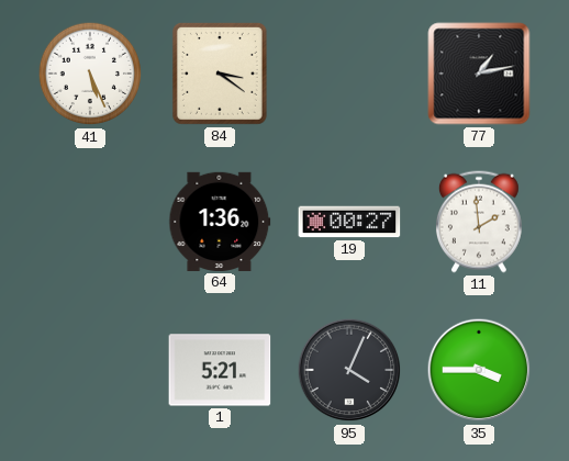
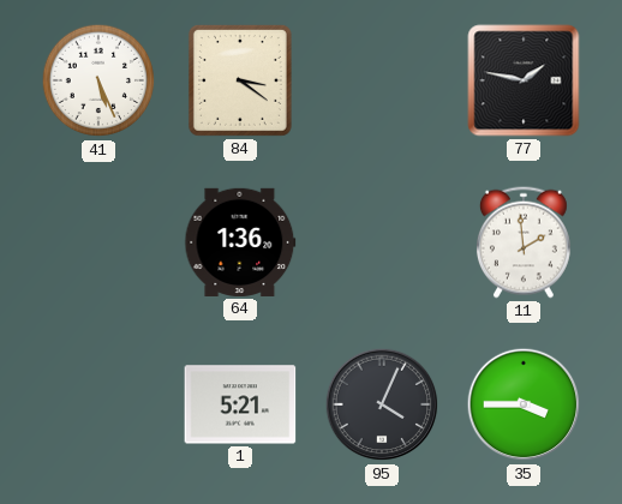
77: 1:13 -> 1:47 (524, 80)
19: 00:27 -> none (349, 222)
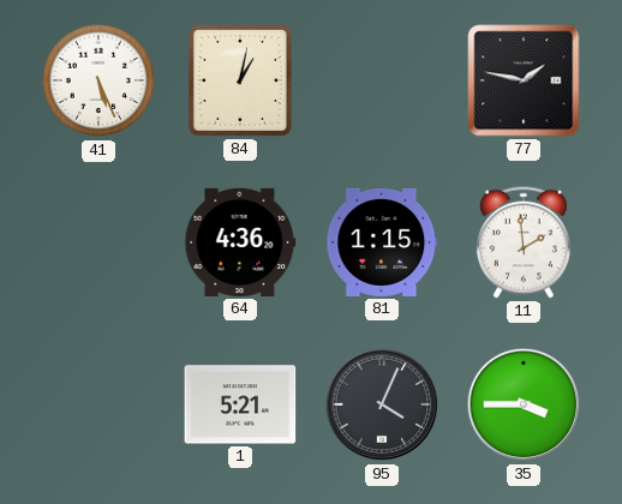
84: 3:21 -> 1:02 (240, 80)
64: 1:36 -> 4:36 (240, 242)
81: none -> 1:15 (382, 242)
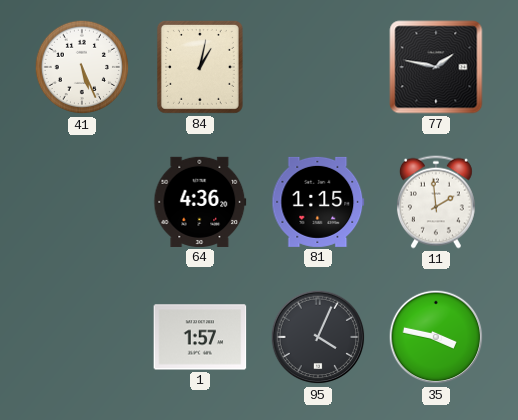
1: 5:21 -> 1:57 (200, 337)
35: 3:45 -> 3:47 (436, 337)
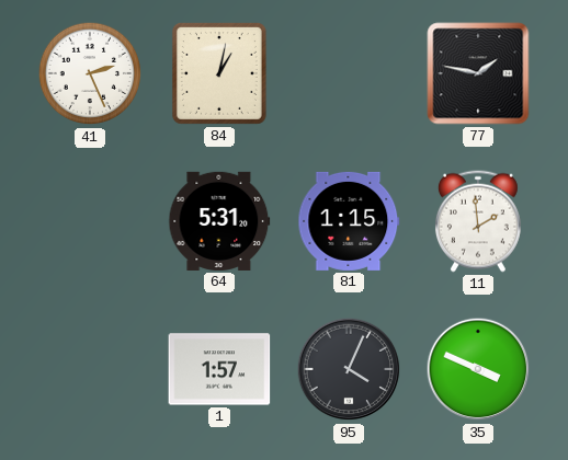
41: 5:26 -> 2:26 (90, 73)
64: 4:36 -> 5:31 (219, 221)
35: 3:47 -> 3:49 (478, 369)
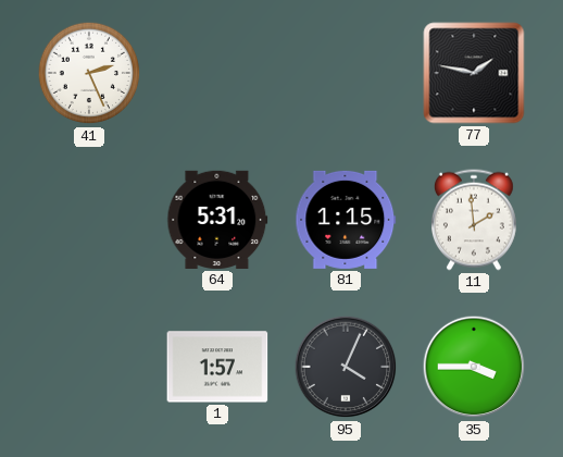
84: 1:02 -> none (219, 73)
35: 3:49 -> 3:45 (474, 367)
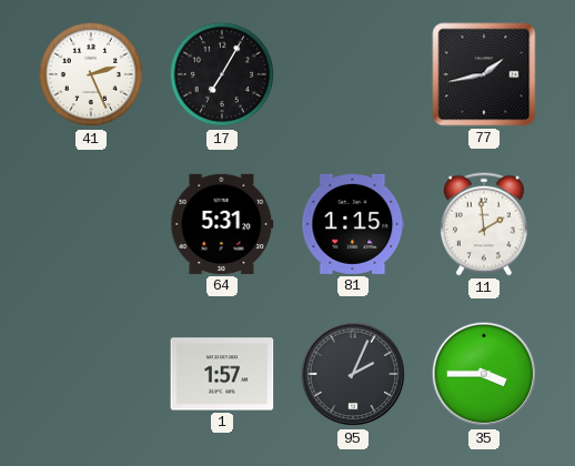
17: none -> 7:05 (222, 74)
77: 1:47 -> 1:43 (484, 74)
95: 4:04 -> 2:04 (353, 374)
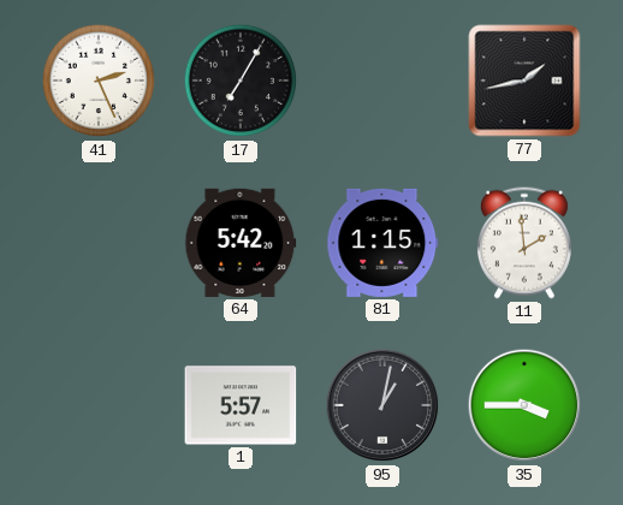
64: 5:31 -> 5:42 (241, 243)
1: 1:57 -> 5:57 (241, 405)
95: 2:04 -> 1:02 (382, 405)
